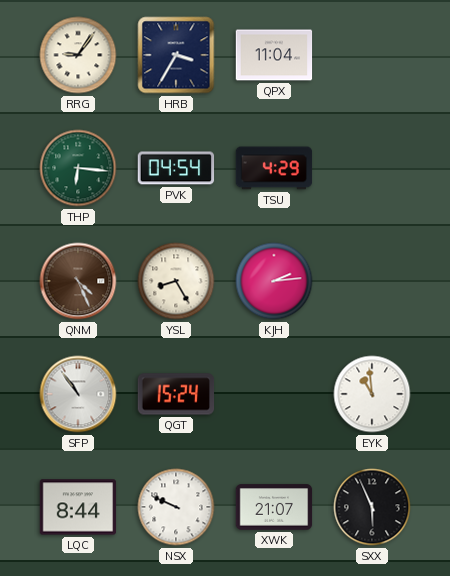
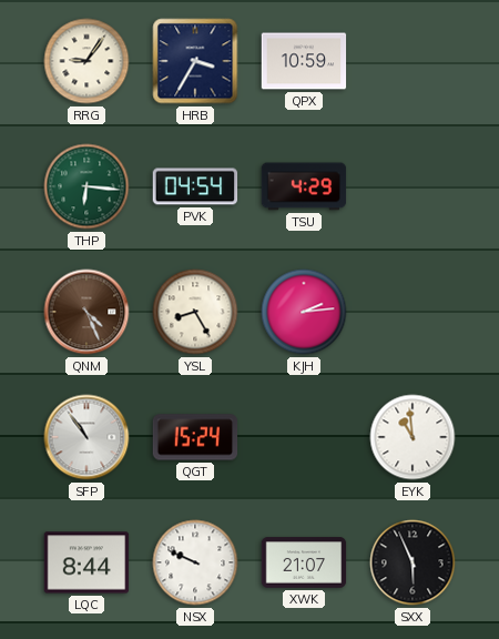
QPX: 11:04 -> 10:59 (304, 61)
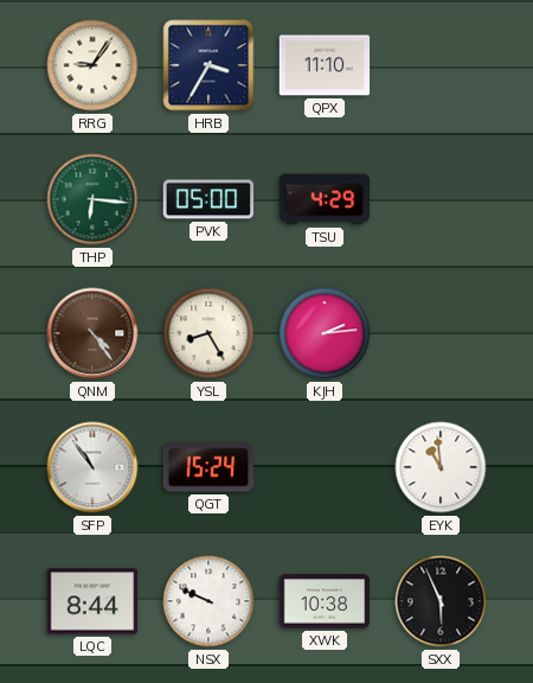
QPX: 10:59 -> 11:10 (325, 65)
PVK: 04:54 -> 05:00 (208, 199)
QNM: 4:26 -> 4:24 (92, 333)
XWK: 21:07 -> 10:38 (325, 601)
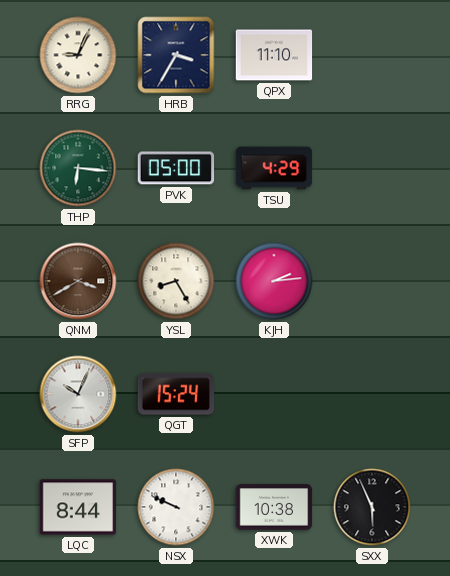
RRG: 9:06 -> 9:04 (78, 55)
QNM: 4:24 -> 3:40 (78, 281)
SFP: 10:54 -> 10:04 (78, 394)
EYK: 10:59 -> none (441, 467)
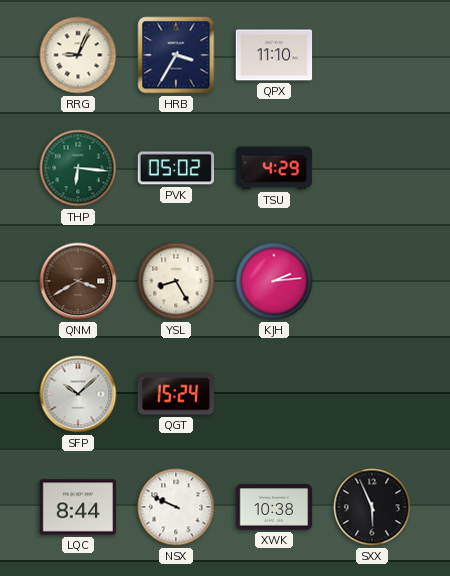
PVK: 05:00 -> 05:02 (176, 168)
SFP: 10:04 -> 10:08 (78, 394)
